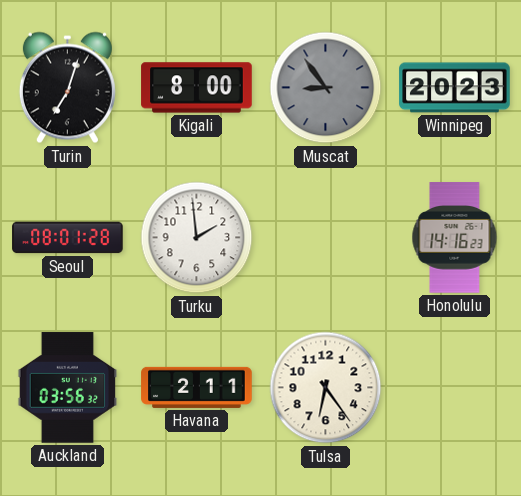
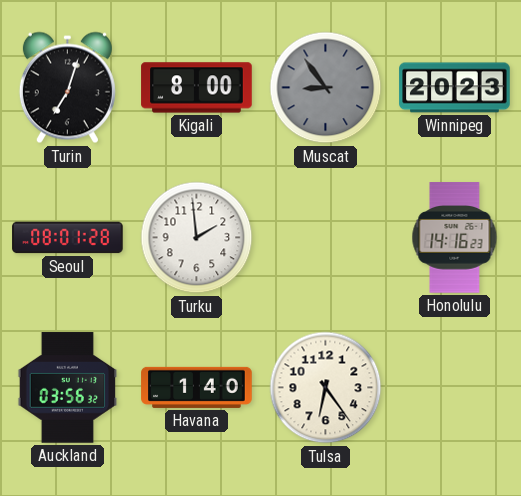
Havana: 2:11 -> 1:40 (197, 387)
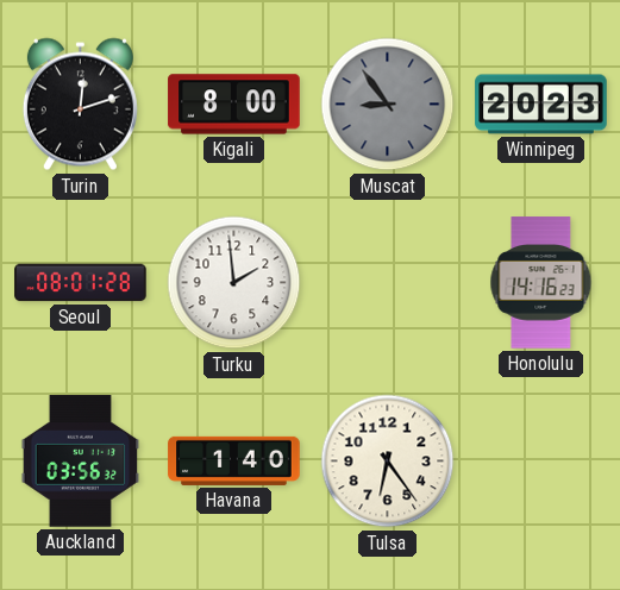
Turin: 7:03 -> 12:12 (80, 105)
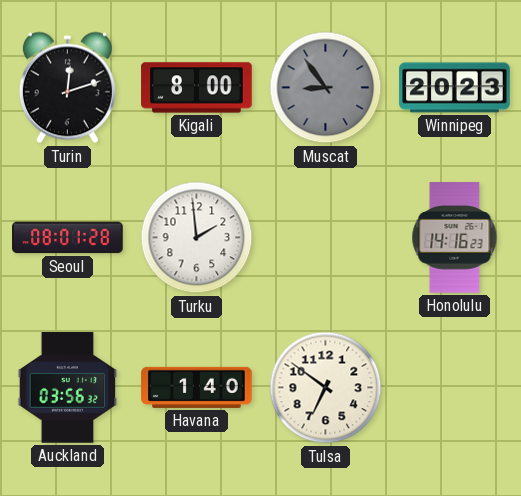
Tulsa: 6:24 -> 6:51 (326, 388)
